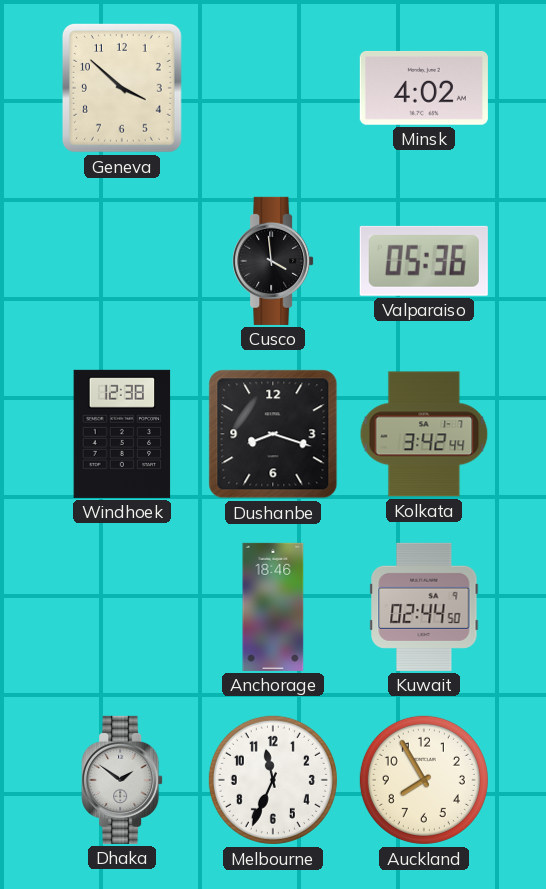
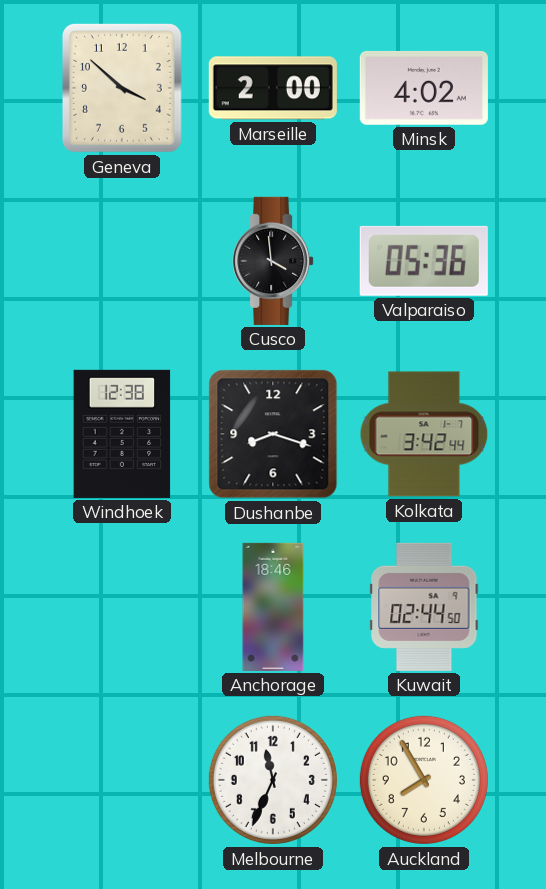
Marseille: none -> 2:00 (273, 88)
Dhaka: 1:51 -> none (122, 780)
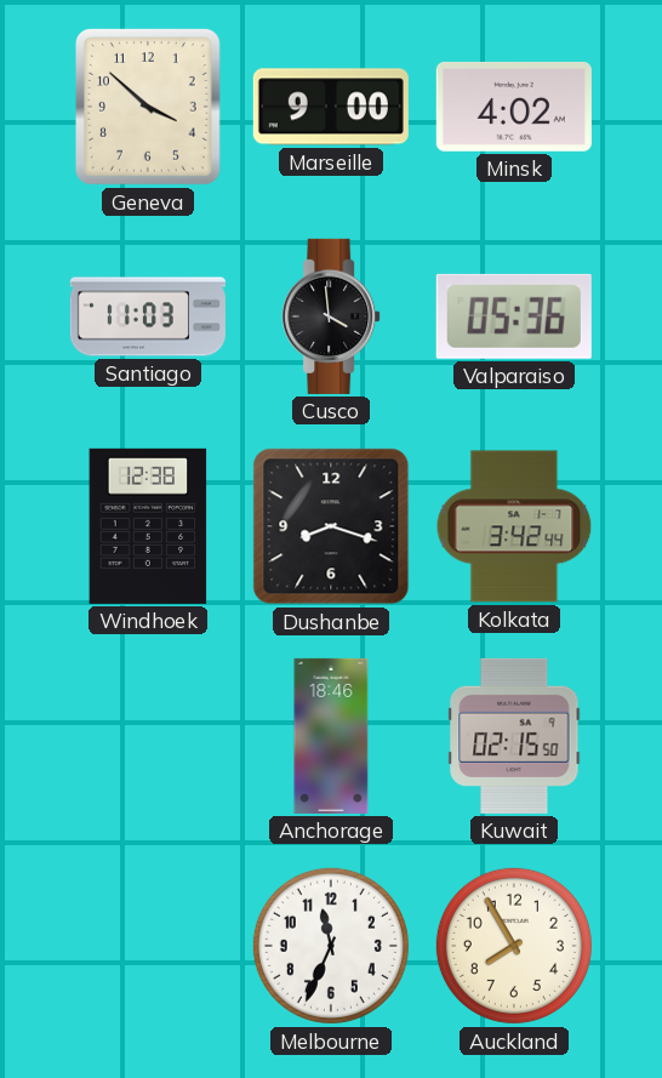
Marseille: 2:00 -> 9:00 (331, 107)
Santiago: none -> 11:03 (148, 316)
Kuwait: 02:44 -> 02:15 (514, 736)
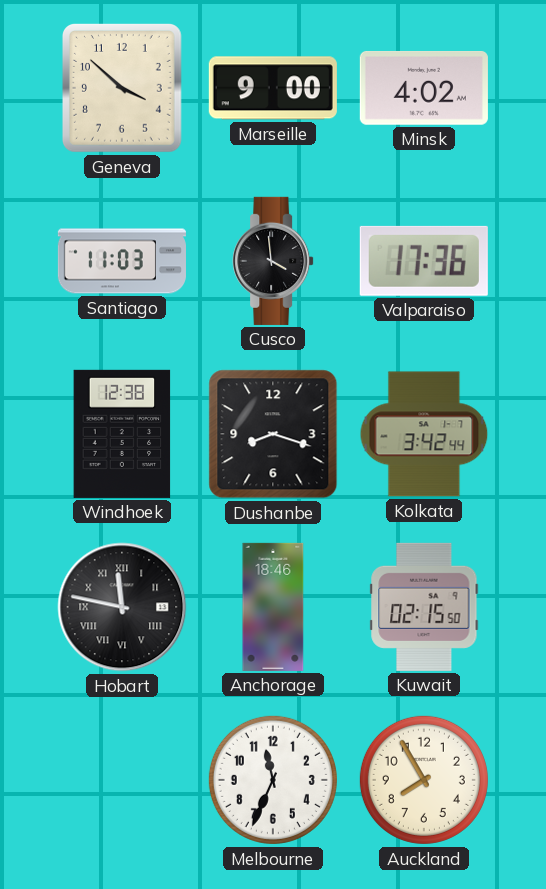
Valparaiso: 05:36 -> 17:36 (424, 261)
Hobart: none -> 11:47 (122, 607)
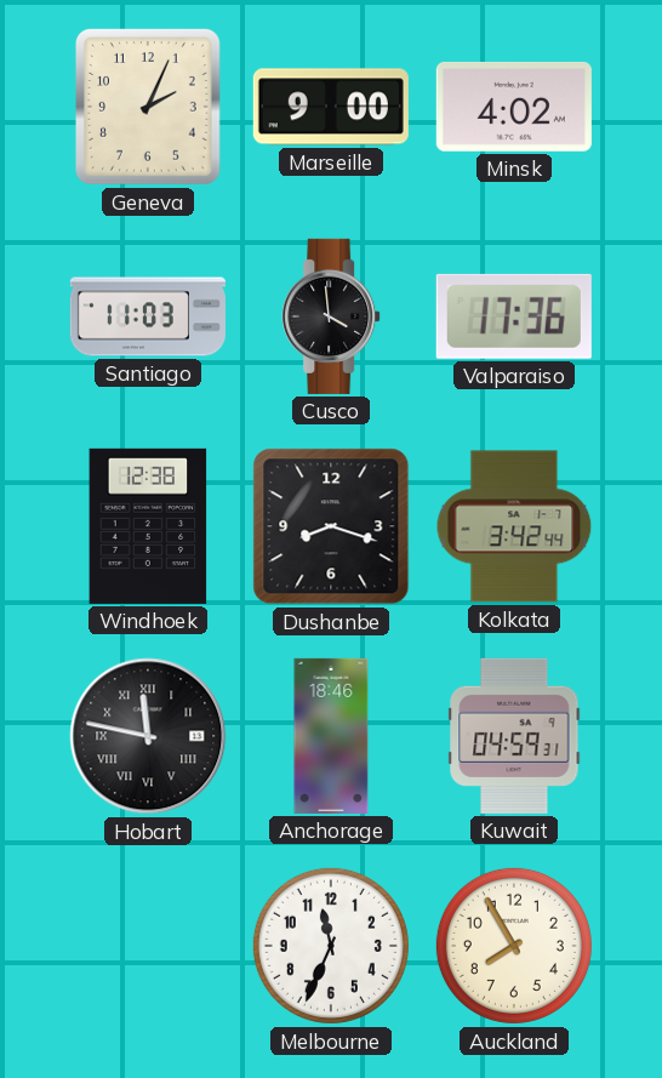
Geneva: 3:52 -> 2:04 (148, 107)
Kuwait: 02:15 -> 04:59 (514, 736)
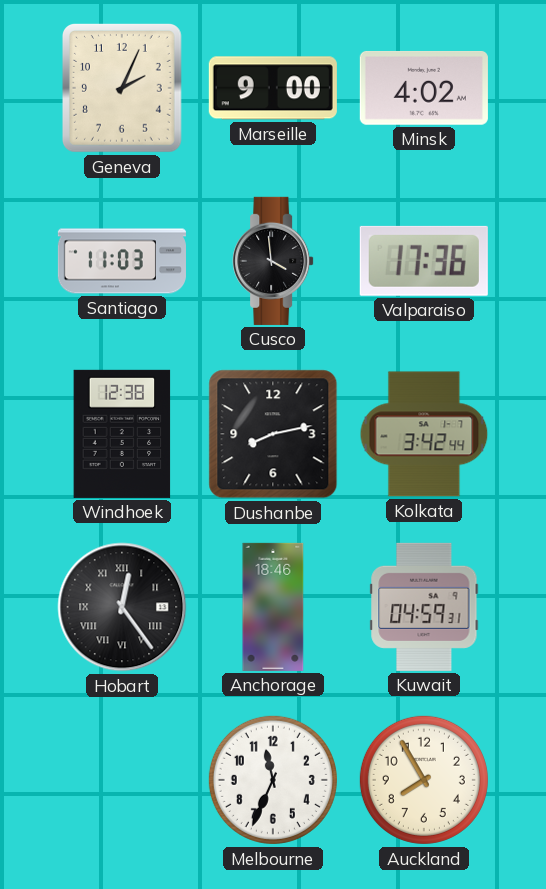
Dushanbe: 8:18 -> 8:13 (273, 434)
Hobart: 11:47 -> 12:24 (122, 607)
